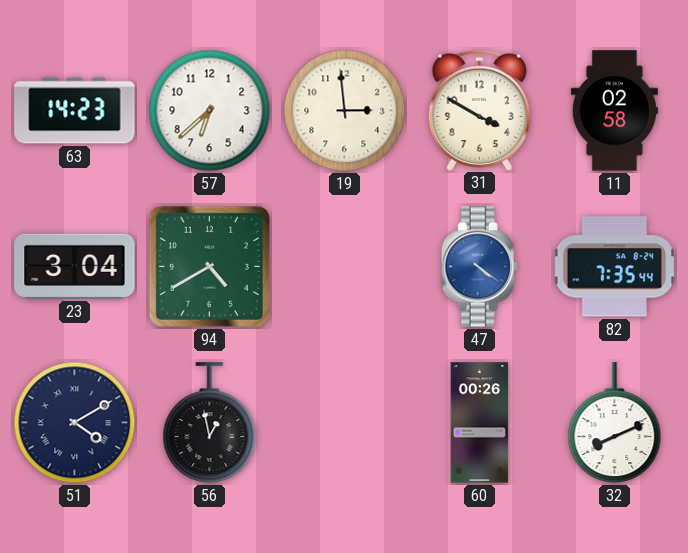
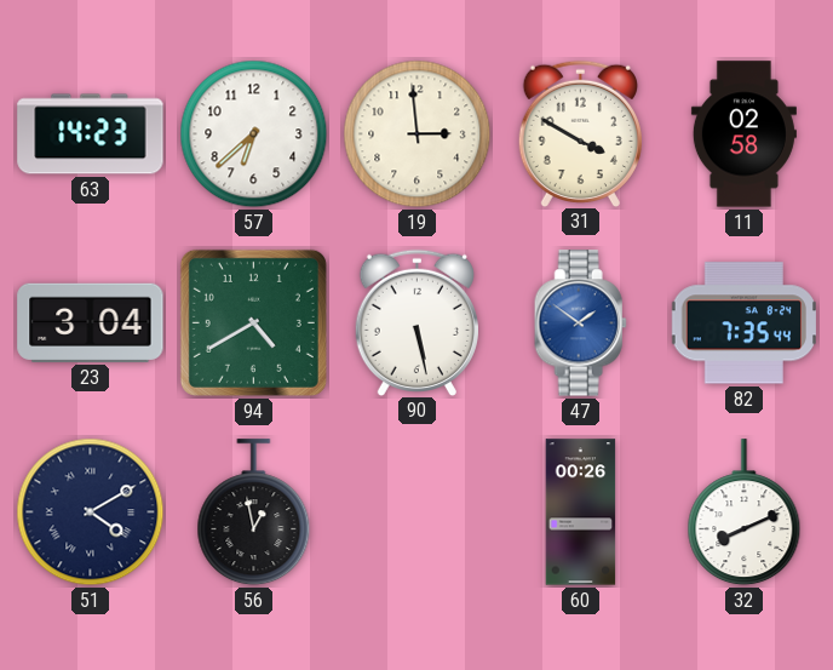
90: none -> 5:28 (416, 322)
47: 4:21 -> 1:51 (580, 323)
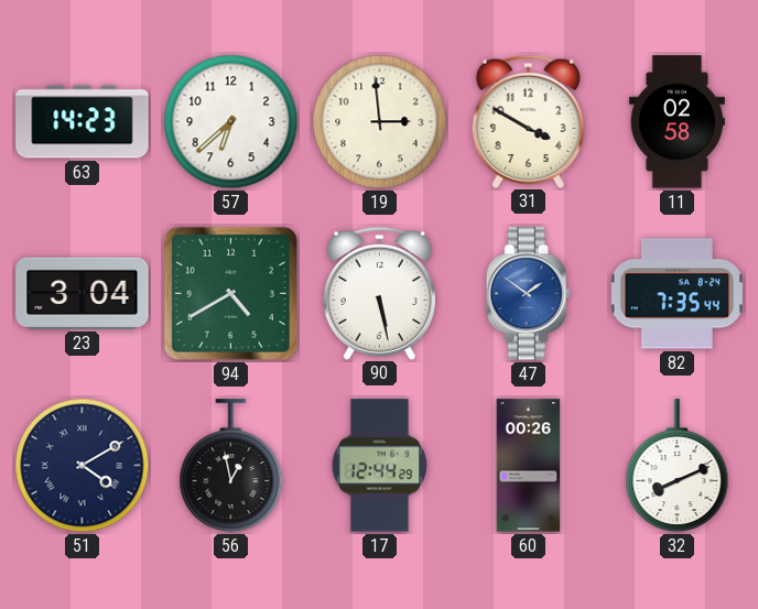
17: none -> 12:44 (379, 466)
